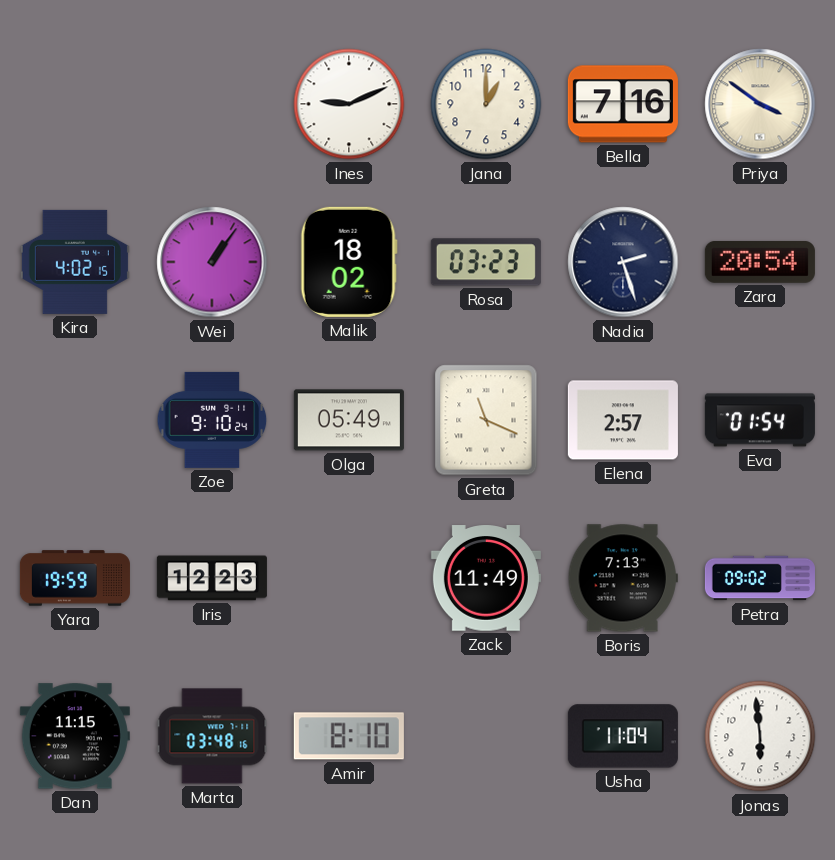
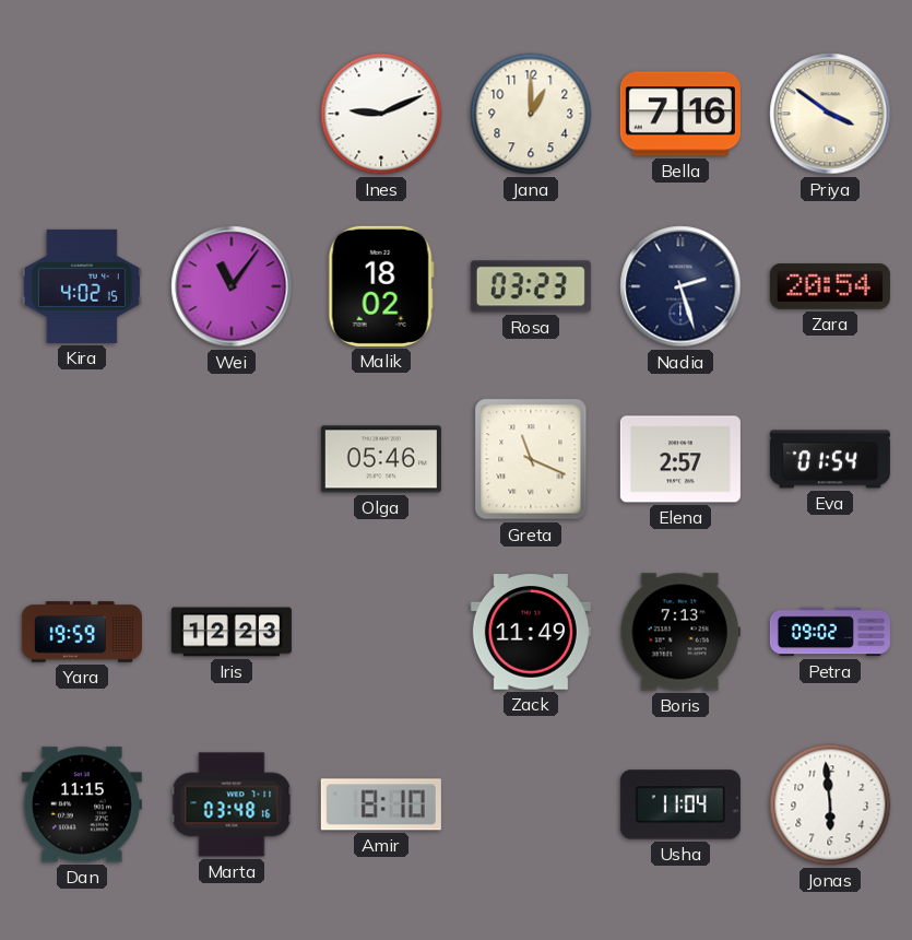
Wei: 1:06 -> 11:06 (232, 286)
Zoe: 9:10 -> none (212, 420)
Olga: 05:49 -> 05:46 (381, 459)
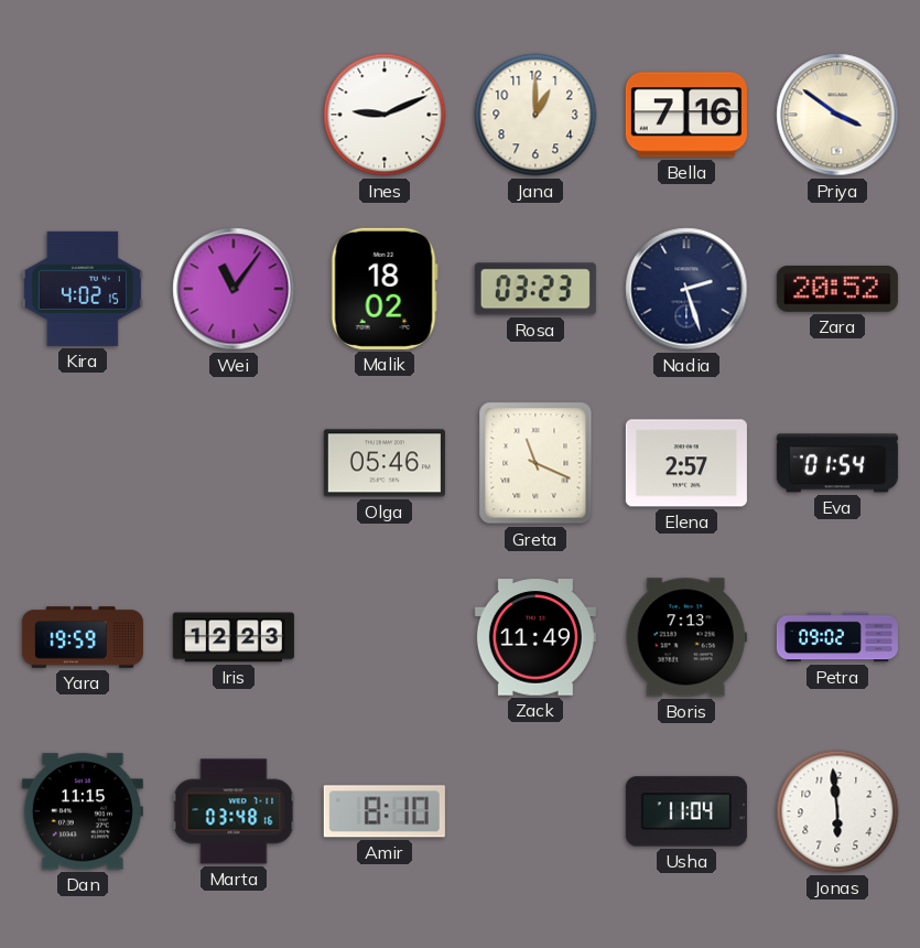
Zara: 20:54 -> 20:52 (837, 289)
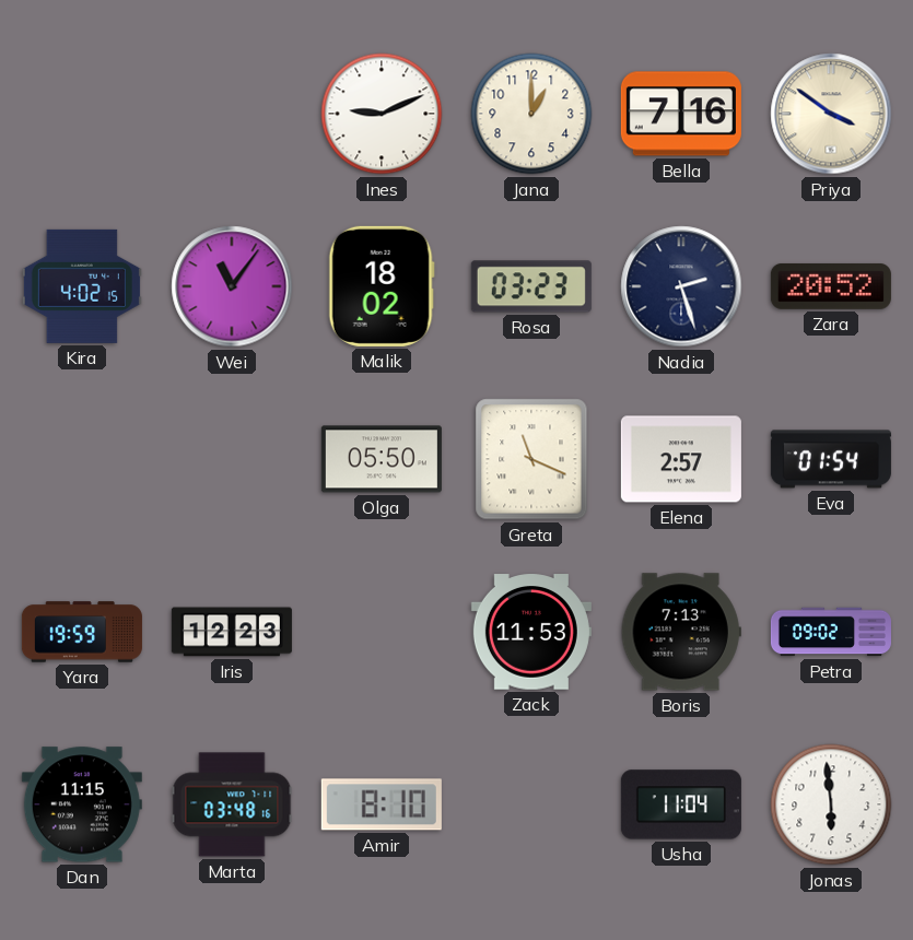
Olga: 05:46 -> 05:50 (382, 459)
Zack: 11:49 -> 11:53 (531, 632)
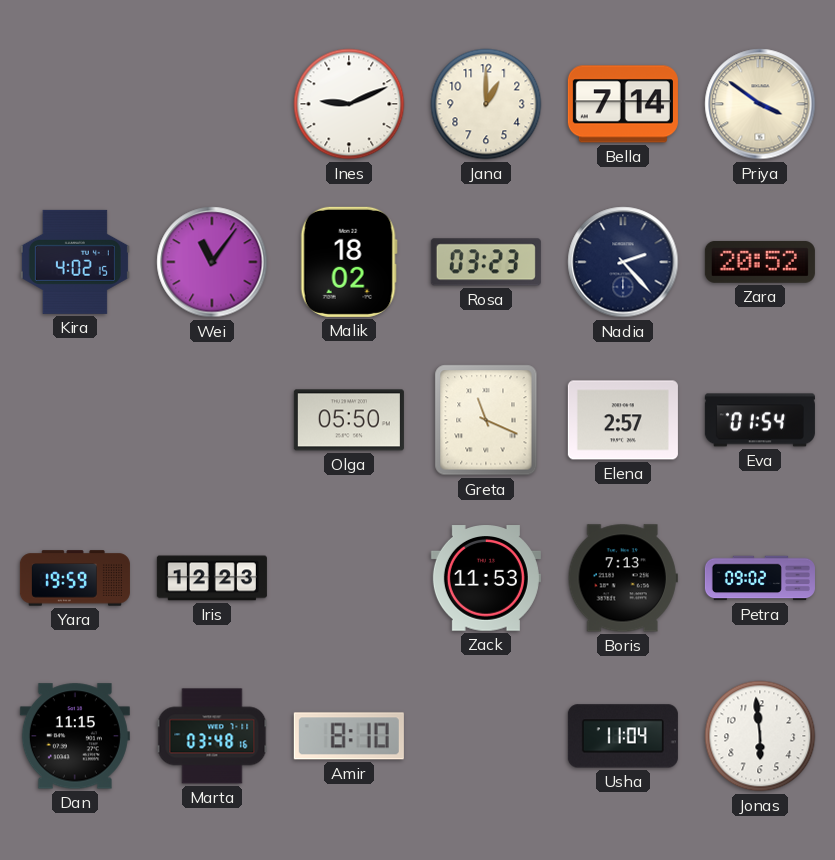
Bella: 7:16 -> 7:14 (623, 104)
Nadia: 2:27 -> 2:23 (623, 262)
